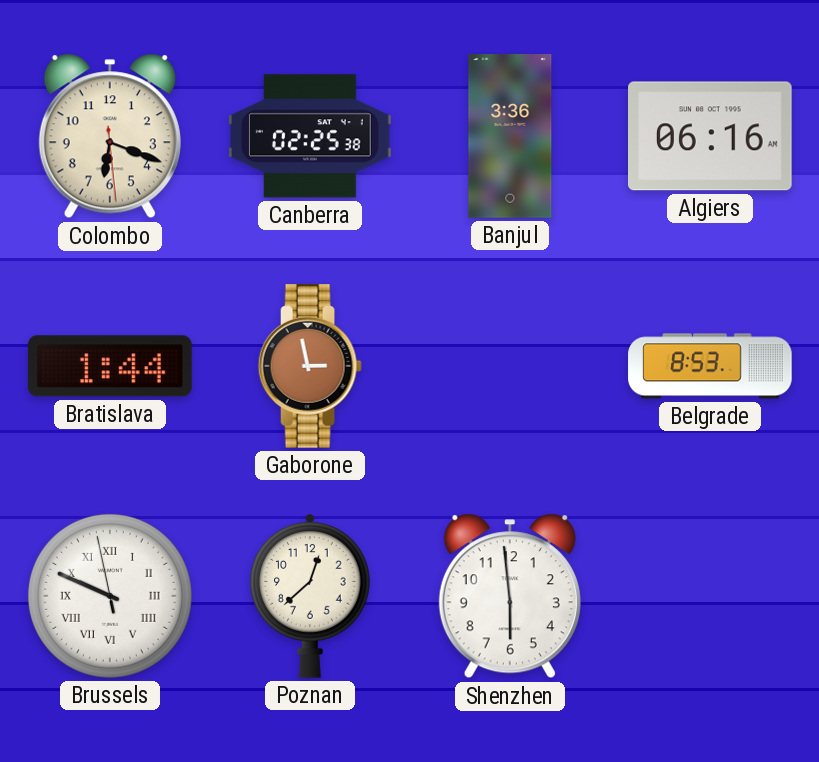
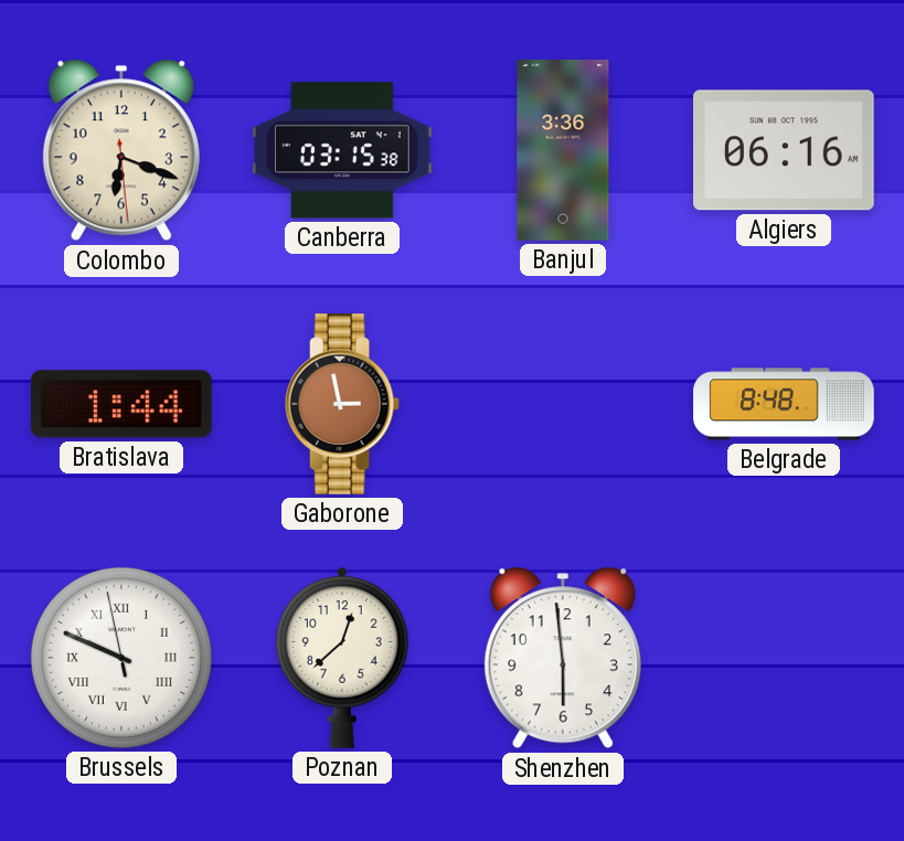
Canberra: 02:25 -> 03:15 (342, 150)
Belgrade: 8:53 -> 8:48 (784, 404)
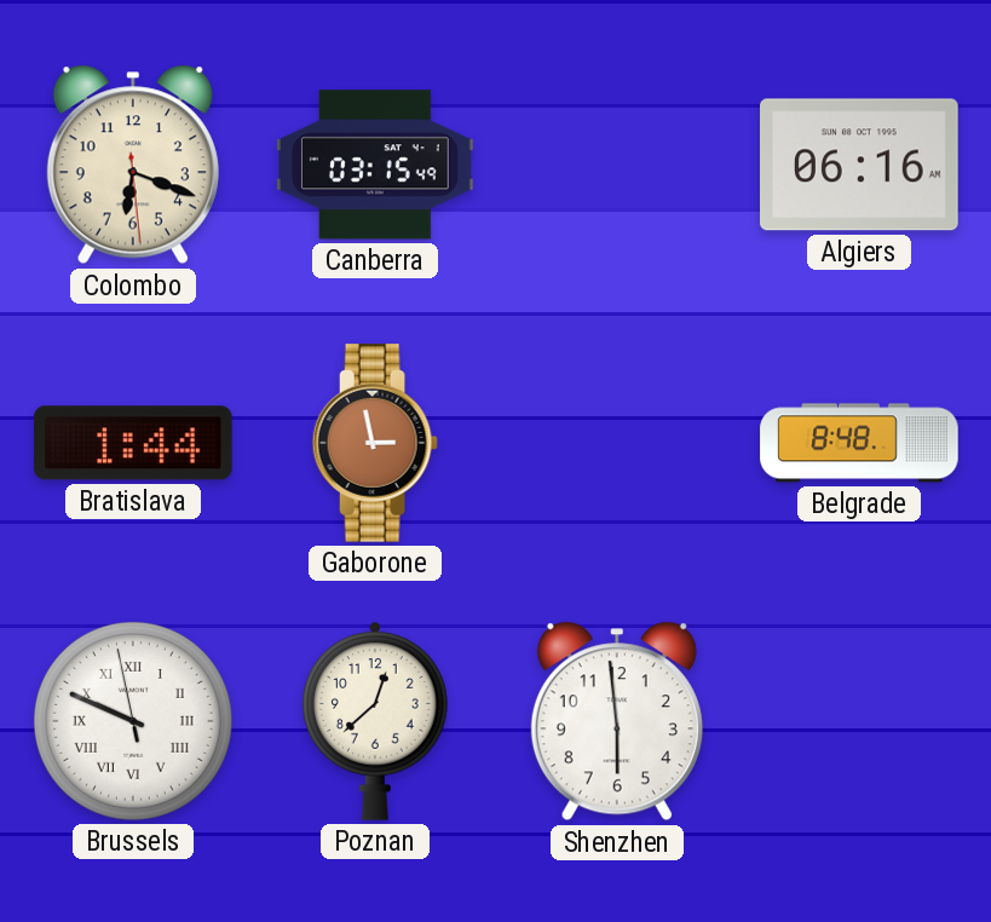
Canberra: 03:15:38 -> 03:15:49 (375, 165)
Banjul: 3:36 -> none (563, 150)
